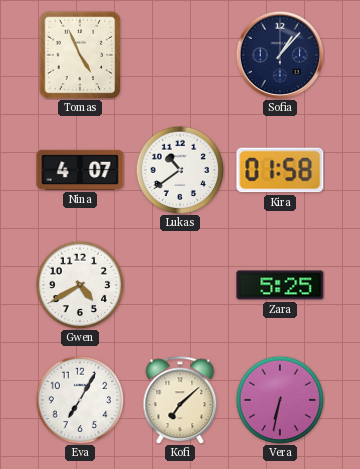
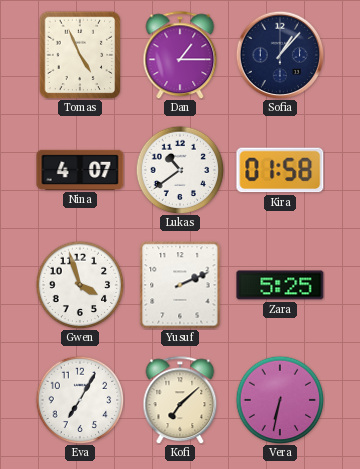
Dan: none -> 1:15 (180, 55)
Gwen: 4:40 -> 3:57 (80, 285)
Yusuf: none -> 2:11 (180, 285)
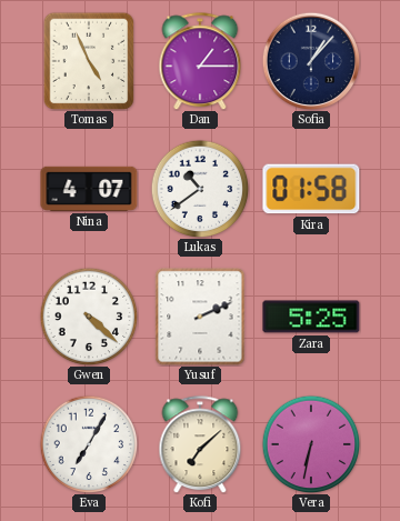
Gwen: 3:57 -> 4:22 (89, 317)
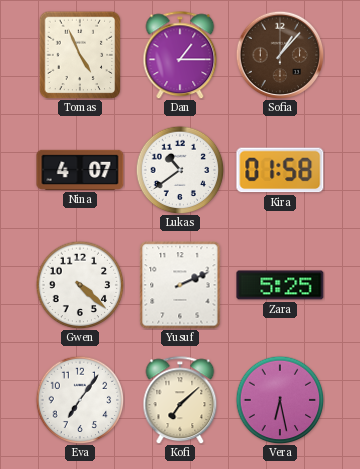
Sofia dial: navy -> brown (280, 55)
Eva: 7:05 -> 7:06 (80, 400)
Vera: 6:32 -> 6:28 (280, 400)
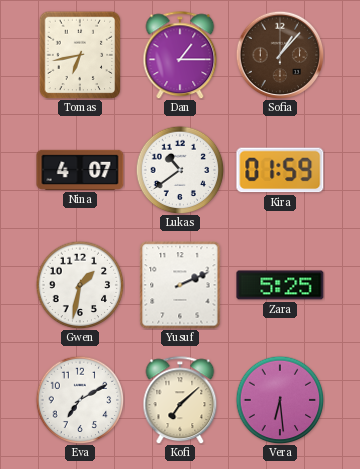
Tomas: 4:56 -> 6:43 (80, 55)
Kira: 01:58 -> 01:59 (280, 170)
Gwen: 4:22 -> 1:32 (80, 285)
Eva: 7:06 -> 7:10 (80, 400)
Vera: 6:28 -> 6:29 (280, 400)
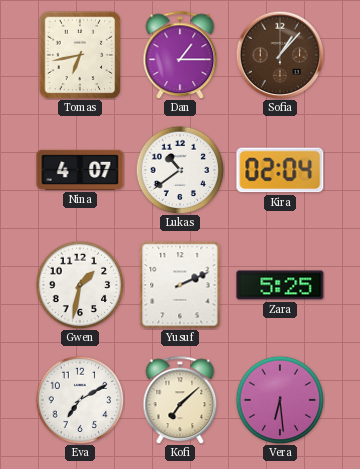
Kira: 01:59 -> 02:04 (280, 170)
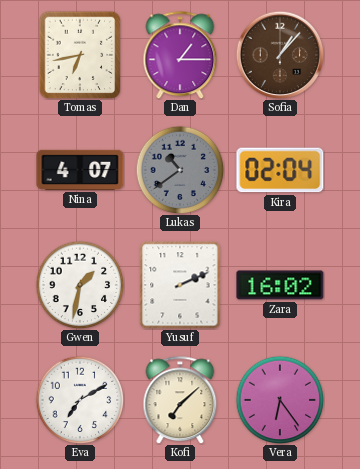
Lukas dial: white -> grey (180, 170)
Zara: 5:25 -> 16:02 (280, 285)
Vera: 6:29 -> 6:24 (280, 400)
